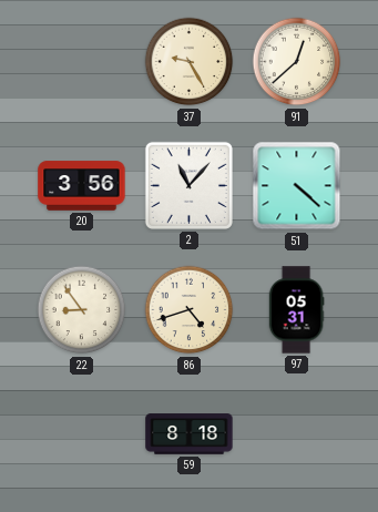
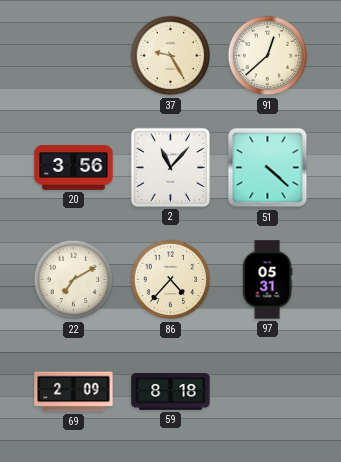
22: 8:54 -> 7:10 (74, 280)
86: 4:42 -> 4:37 (171, 280)
69: none -> 2:09 (74, 392)
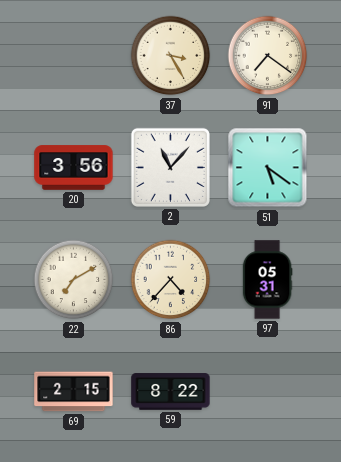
37: 9:25 -> 3:25 (171, 56)
91: 12:38 -> 7:21 (268, 56)
51: 4:22 -> 5:21 (268, 168)
69: 2:09 -> 2:15 (74, 392)
59: 8:18 -> 8:22 (171, 392)
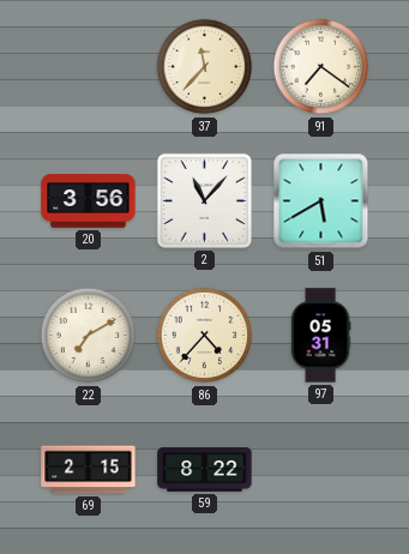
37: 3:25 -> 11:37 (205, 67)
51: 5:21 -> 5:40 (321, 201)
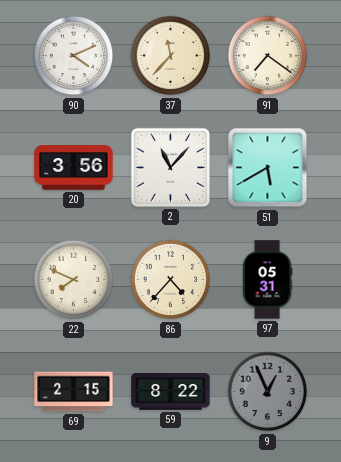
90: none -> 4:11 (74, 56)
22: 7:10 -> 7:49 (74, 280)
9: none -> 12:56 (268, 392)
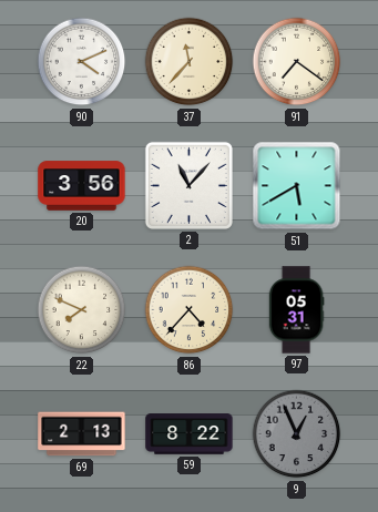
69: 2:15 -> 2:13 (82, 434)
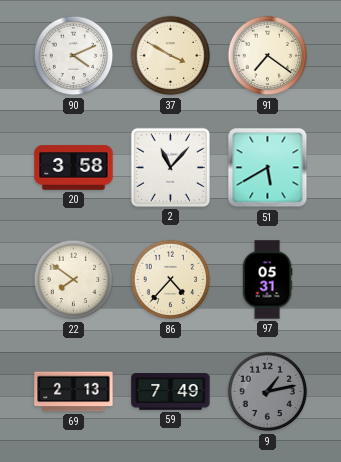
37: 11:37 -> 3:50 (171, 56)
20: 3:56 -> 3:58 (74, 168)
22: 7:49 -> 7:51 (74, 280)
59: 8:22 -> 7:49 (171, 392)
9: 12:56 -> 1:13 (268, 392)
